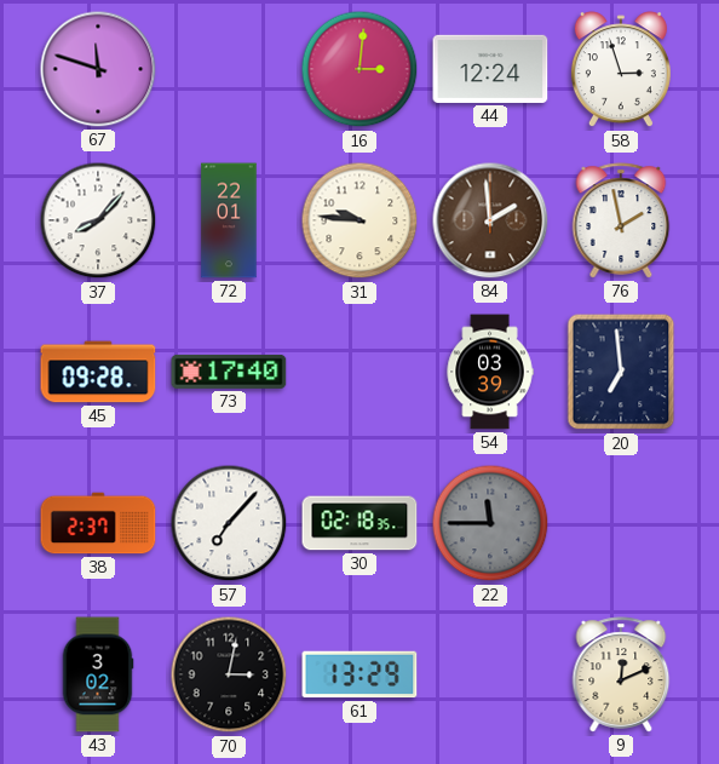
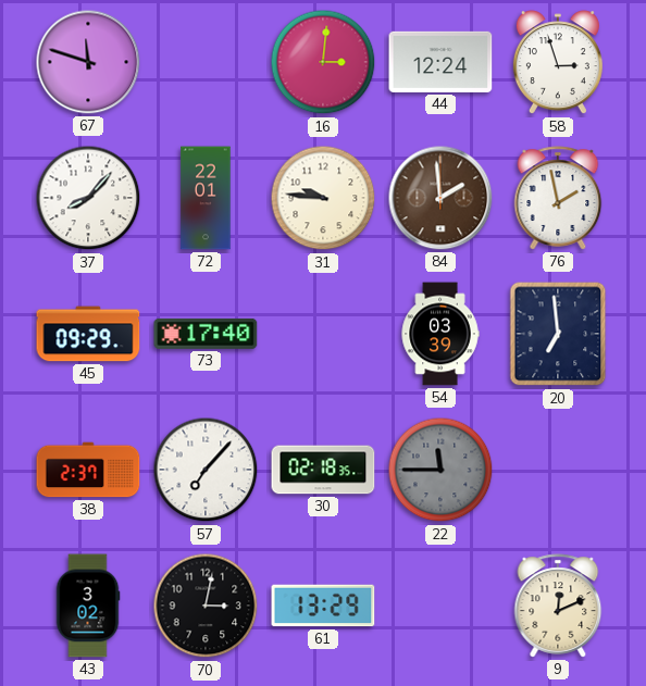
45: 09:28 -> 09:29 (88, 334)
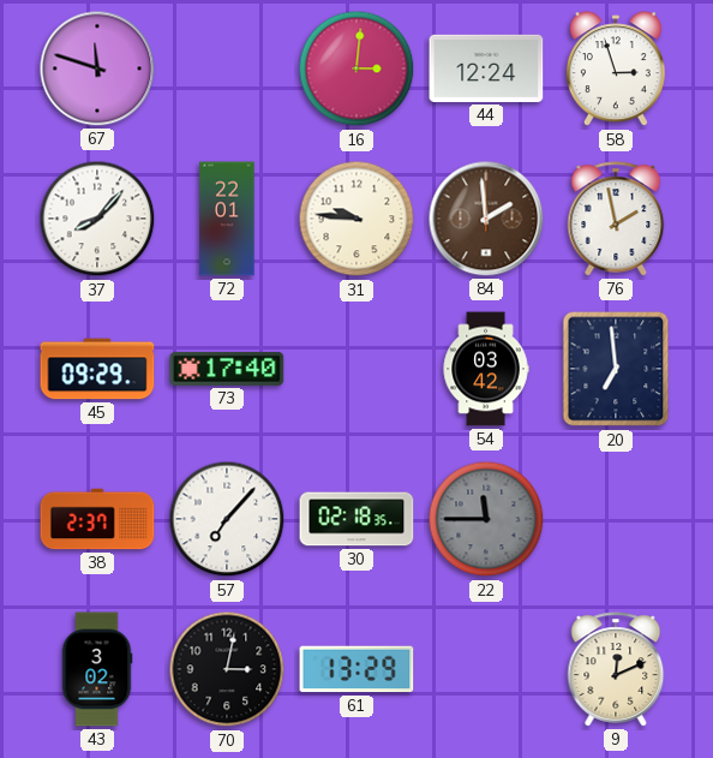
54: 03:39 -> 03:42 (486, 369)
